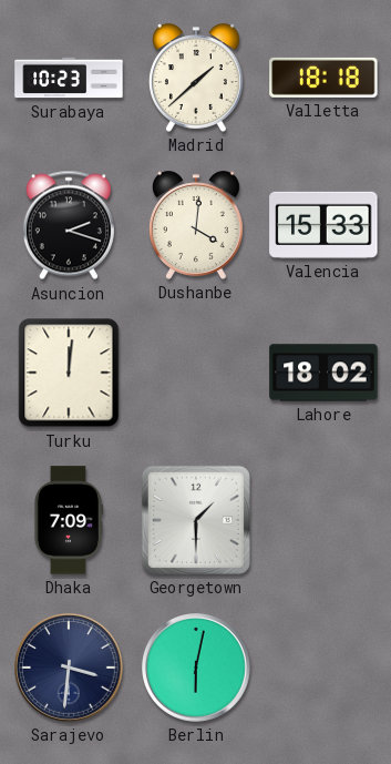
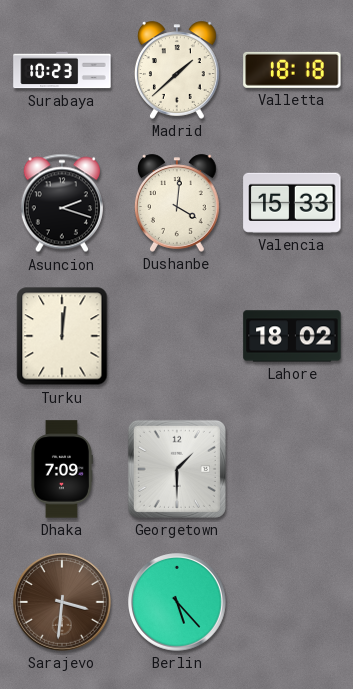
Sarajevo dial: navy -> brown (63, 603)
Berlin: 6:02 -> 5:23 (178, 603)
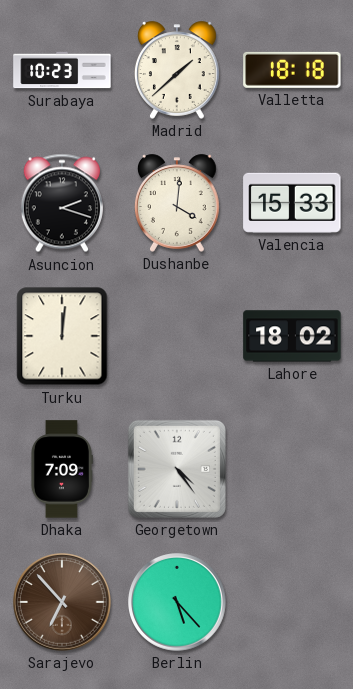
Georgetown: 1:30 -> 4:24 (177, 469)
Sarajevo: 3:31 -> 6:53 (63, 603)
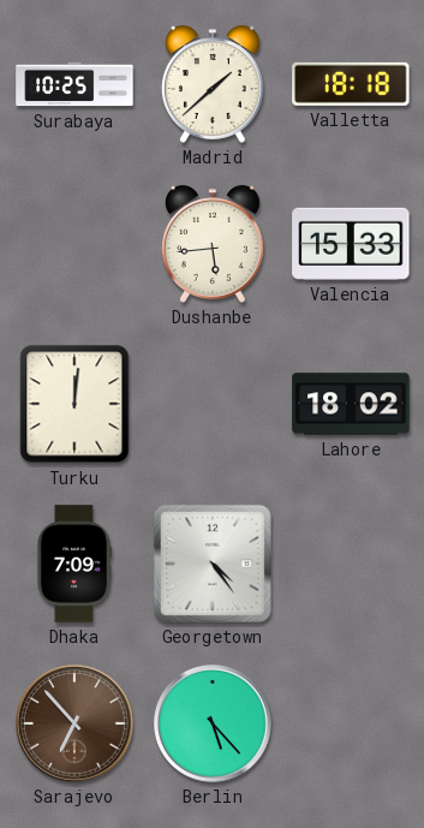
Surabaya: 10:23 -> 10:25 (74, 84)
Asuncion: 2:18 -> none (62, 203)
Dushanbe: 4:01 -> 5:44 (213, 244)
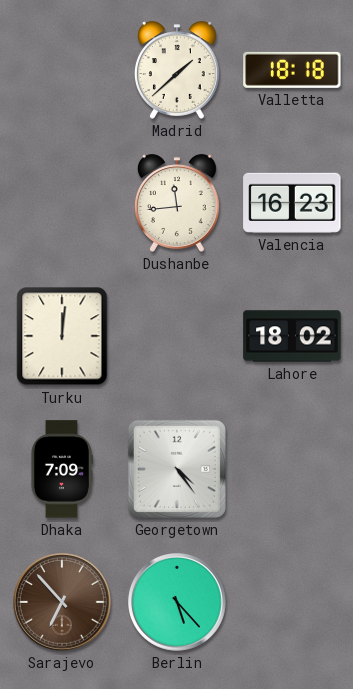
Surabaya: 10:25 -> none (74, 84)
Dushanbe: 5:44 -> 11:44 (177, 203)
Valencia: 15:33 -> 16:23 (292, 203)
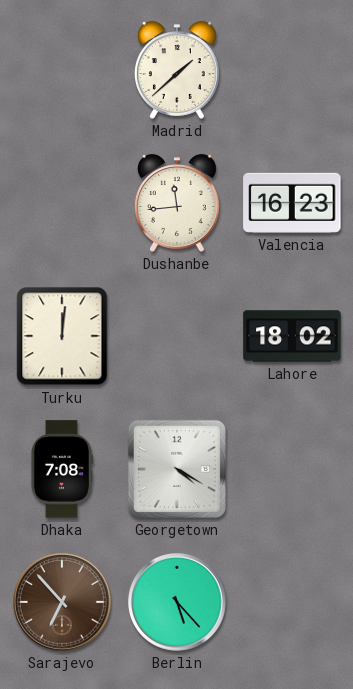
Valletta: 18:18 -> none (292, 70)
Dhaka: 7:09 -> 7:08 (61, 469)
Georgetown: 4:24 -> 4:20 (177, 469)
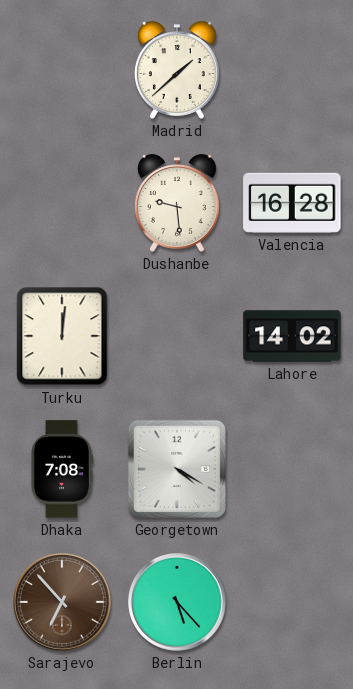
Dushanbe: 11:44 -> 9:29 (177, 203)
Valencia: 16:23 -> 16:28 (292, 203)
Lahore: 18:02 -> 14:02 (292, 336)
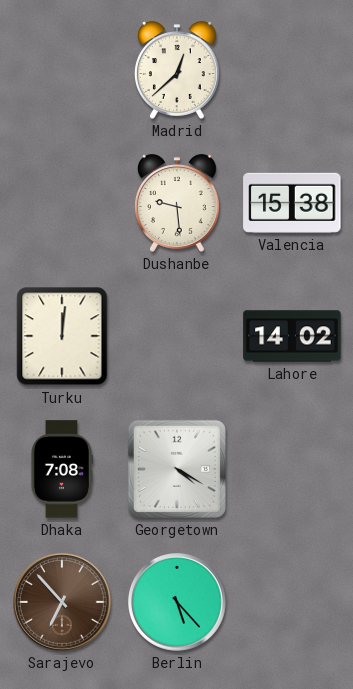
Madrid: 1:38 -> 12:38 (177, 70)
Valencia: 16:28 -> 15:38 (292, 203)
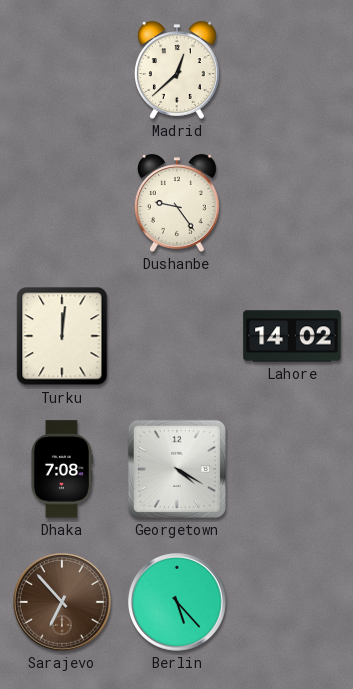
Dushanbe: 9:29 -> 9:24 (177, 203)
Valencia: 15:38 -> none (292, 203)
